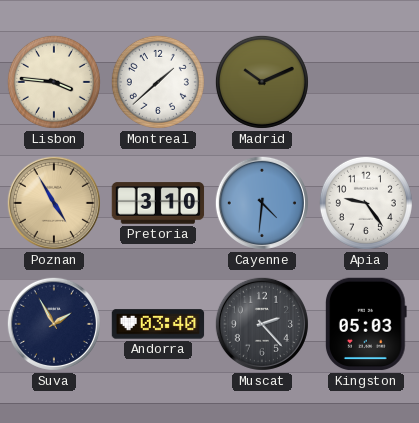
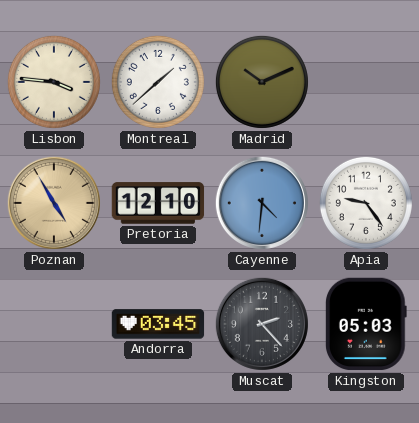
Pretoria: 3:10 -> 12:10 (158, 203)
Suva: 1:55 -> none (54, 324)
Andorra: 03:40 -> 03:45 (158, 324)
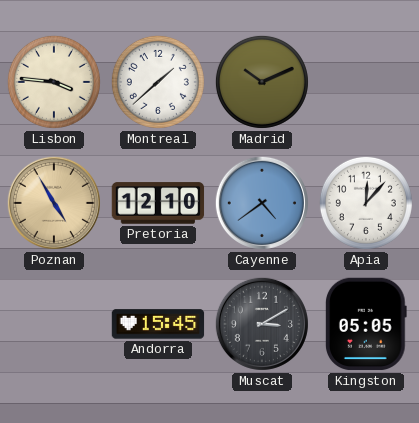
Cayenne: 4:31 -> 4:39 (262, 203)
Apia: 9:24 -> 12:07 (366, 203)
Andorra: 03:45 -> 15:45 (158, 324)
Muscat: 2:23 -> 3:10 (262, 324)
Kingston: 05:03 -> 05:05 (366, 324)
